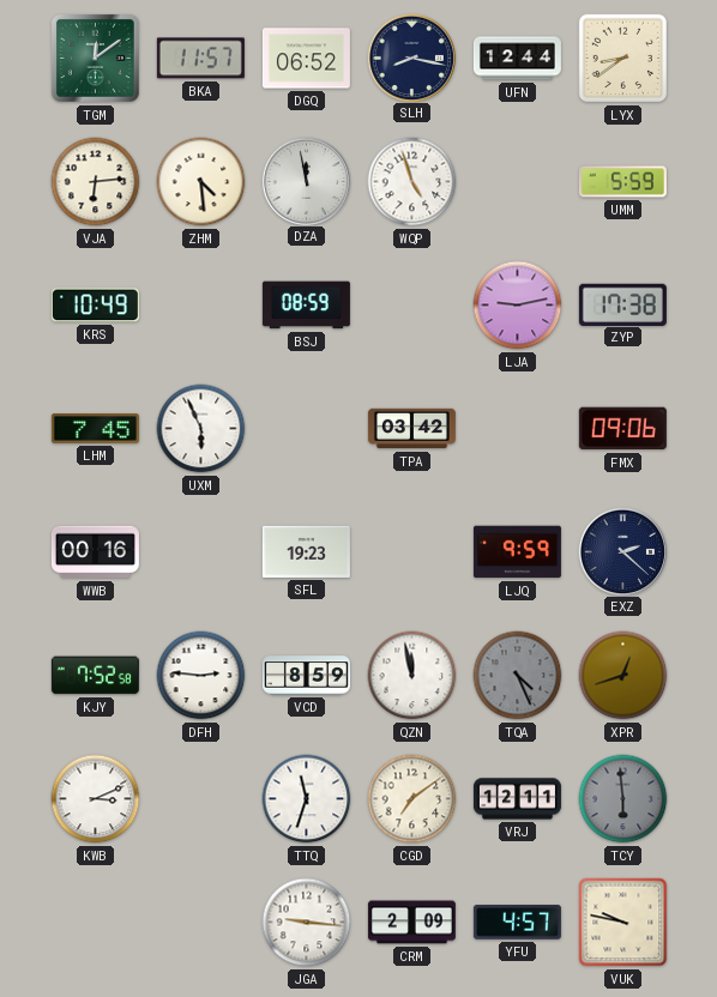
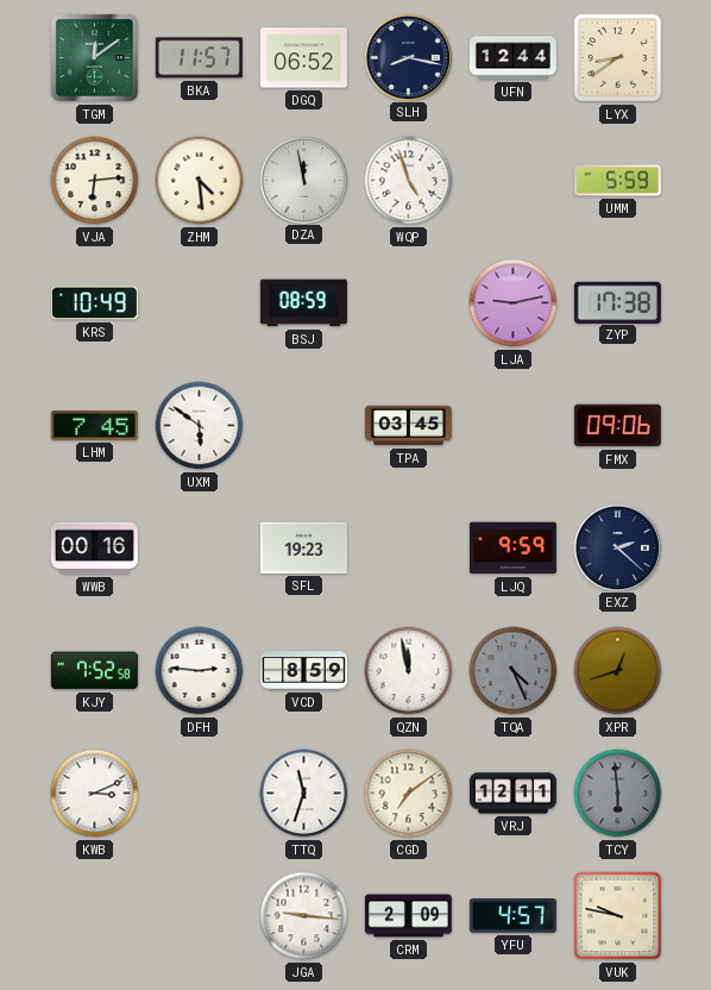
UXM: 5:56 -> 5:51 (200, 426)
TPA: 03:42 -> 03:45 (408, 426)
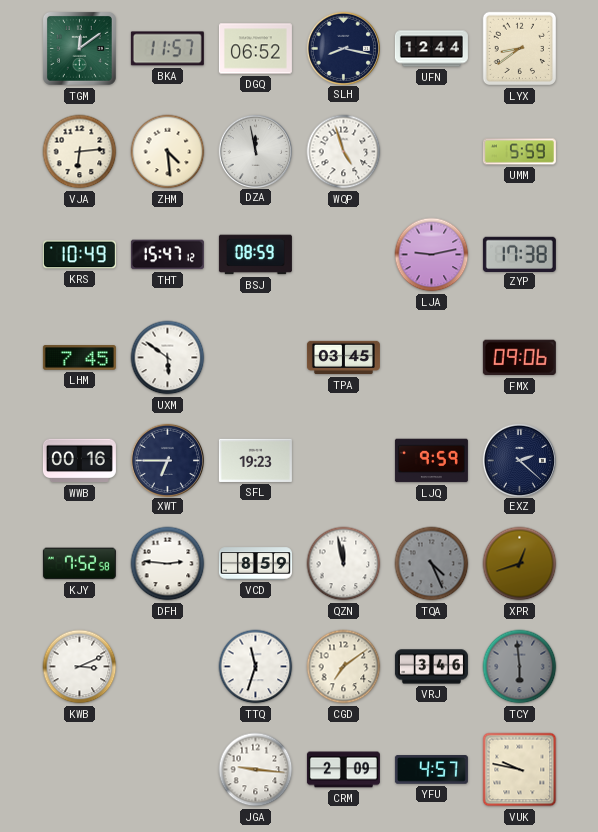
THT: none -> 15:47 (167, 255)
XWT: none -> 6:45 (167, 460)
VRJ: 12:11 -> 3:46 (431, 667)
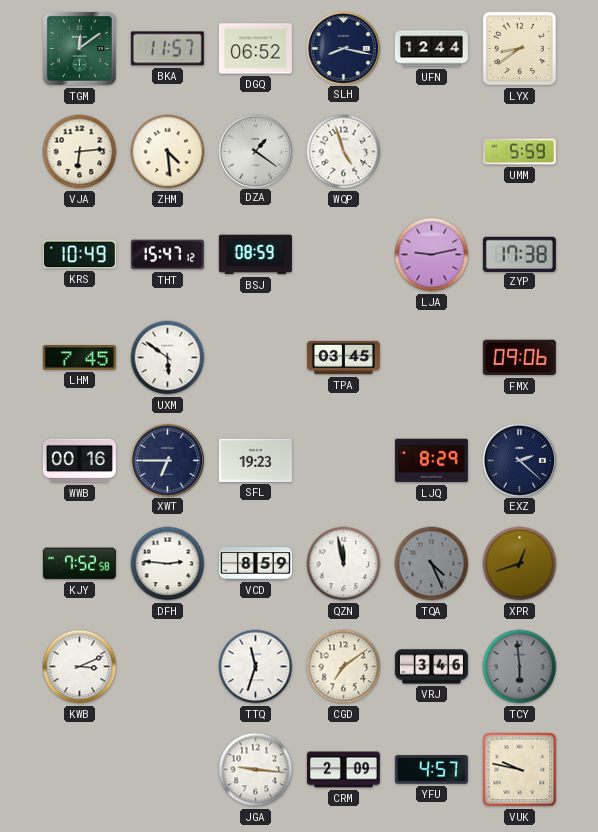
DZA: 11:58 -> 1:21 (255, 151)
LJQ: 9:59 -> 8:29 (431, 461)
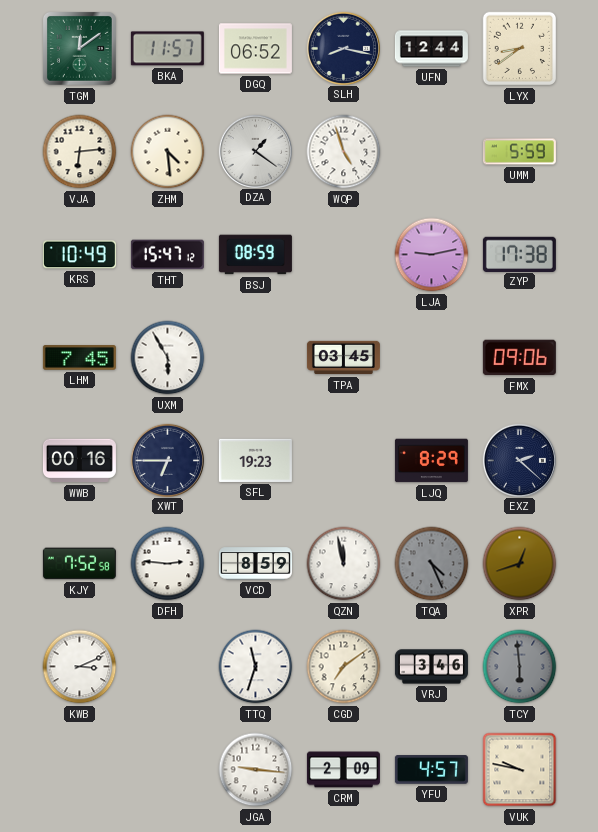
UXM: 5:51 -> 5:55 (168, 358)
